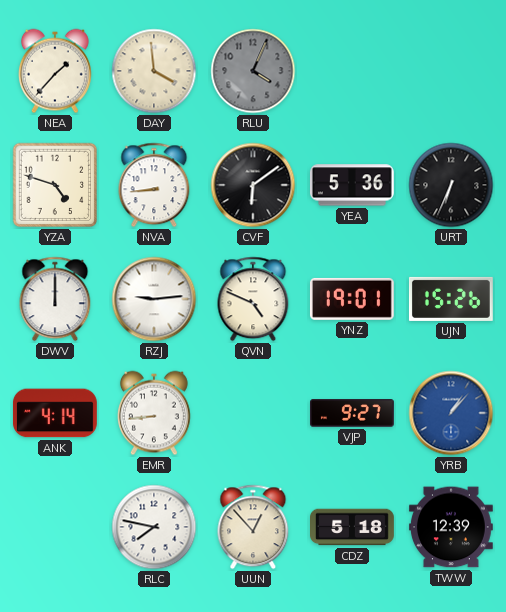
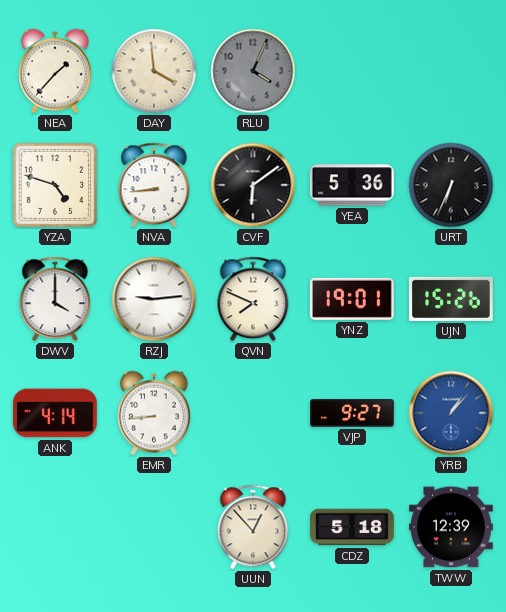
DWV: 12:00 -> 4:00 (55, 299)
QVN: 4:49 -> 7:49 (253, 299)
RLC: 7:47 -> none (154, 527)
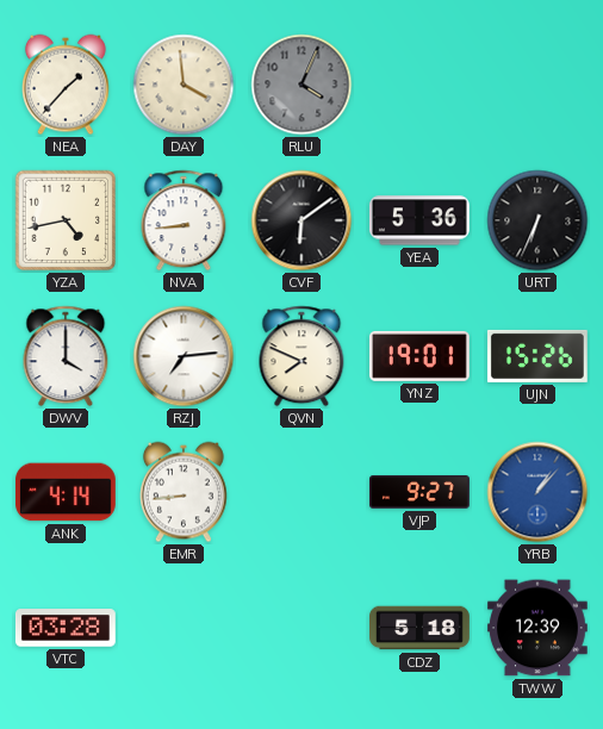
YZA: 4:48 -> 4:43 (66, 220)
RZJ: 9:14 -> 7:14 (184, 356)
VTC: none -> 03:28 (66, 628)
UUN: 12:53 -> none (253, 527)
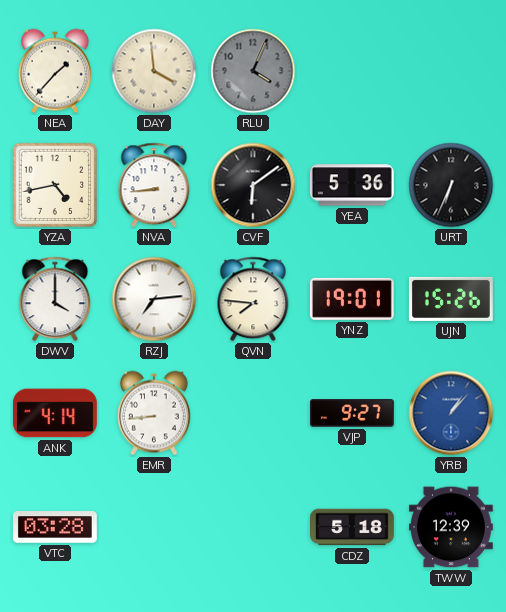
QVN: 7:49 -> 7:46 (253, 299)
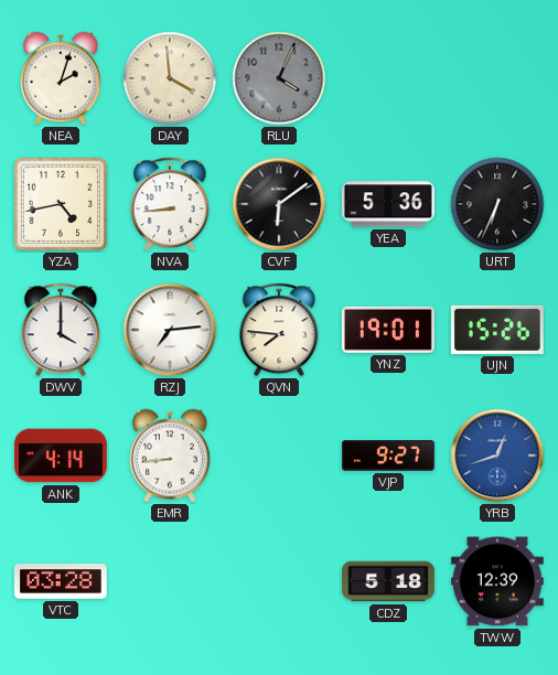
NEA: 1:37 -> 2:03 (61, 78)
YRB: 1:07 -> 12:42 (497, 456)
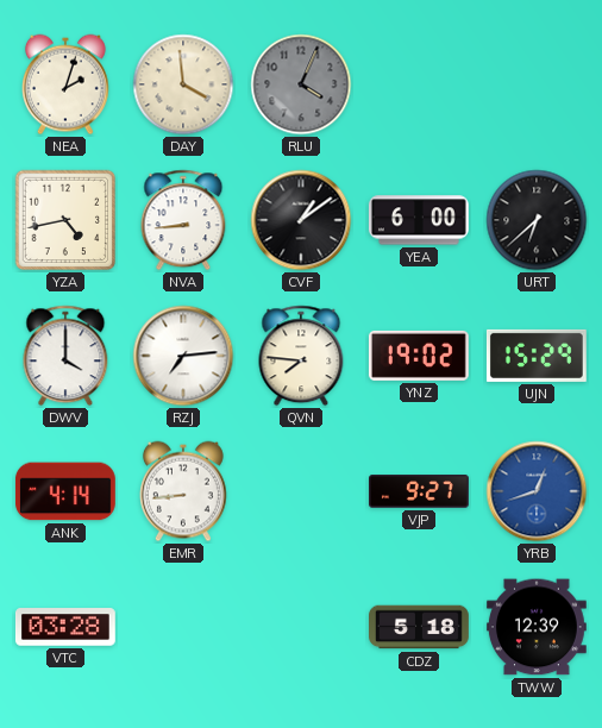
CVF: 6:09 -> 1:09 (301, 220)
YEA: 5:36 -> 6:00 (419, 220)
URT: 6:34 -> 6:38 (537, 220)
YNZ: 19:01 -> 19:02 (419, 356)
UJN: 15:26 -> 15:29 (537, 356)
